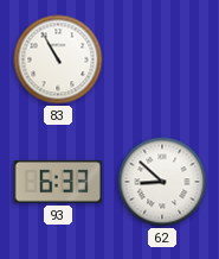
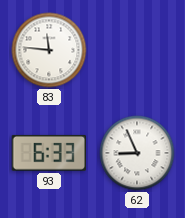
83: 10:55 -> 11:46 (49, 50)
62: 8:52 -> 8:56 (137, 153)
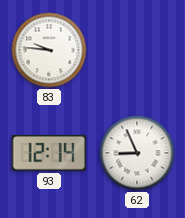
83: 11:46 -> 9:46 (49, 50)
93: 6:33 -> 12:14 (48, 153)
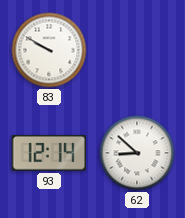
83: 9:46 -> 9:50 (49, 50)
62: 8:56 -> 8:52 (137, 153)
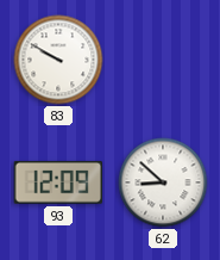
93: 12:14 -> 12:09 (57, 182)
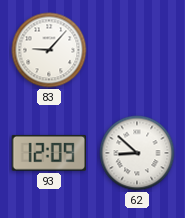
83: 9:50 -> 9:07 (49, 50)
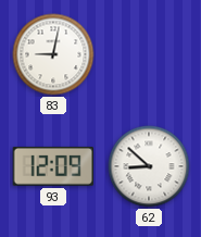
83: 9:07 -> 9:02 (53, 54)
